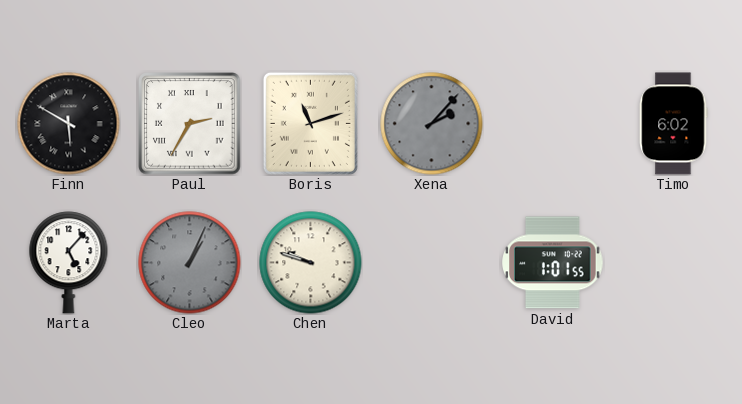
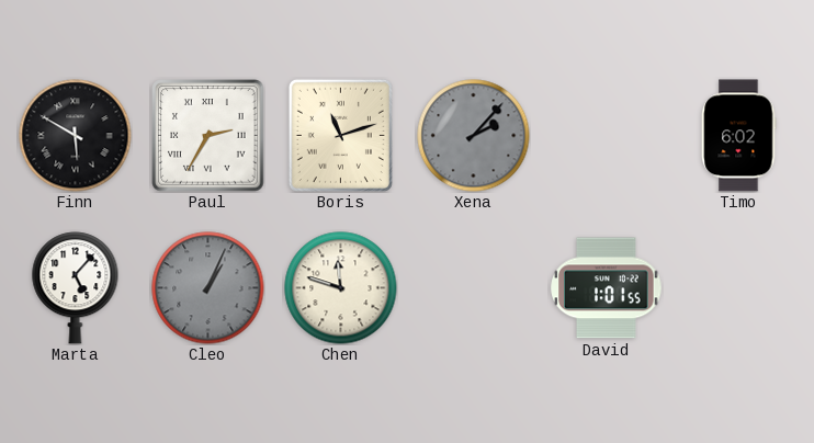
Chen: 9:48 -> 11:48 (341, 288)
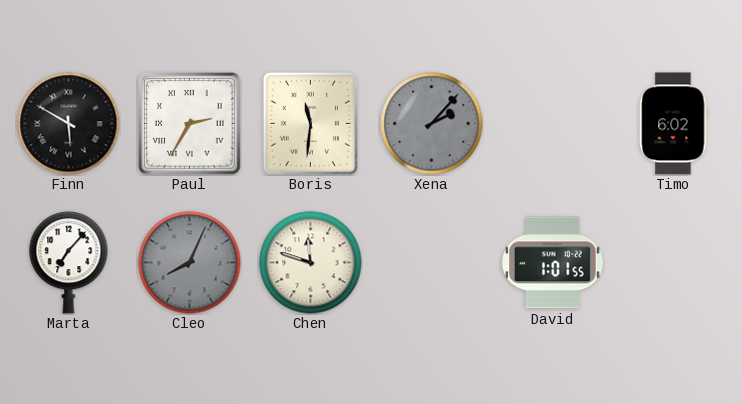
Boris: 11:12 -> 11:31 (310, 123)
Marta: 5:07 -> 7:07 (69, 263)
Cleo: 1:04 -> 8:04 (190, 263)
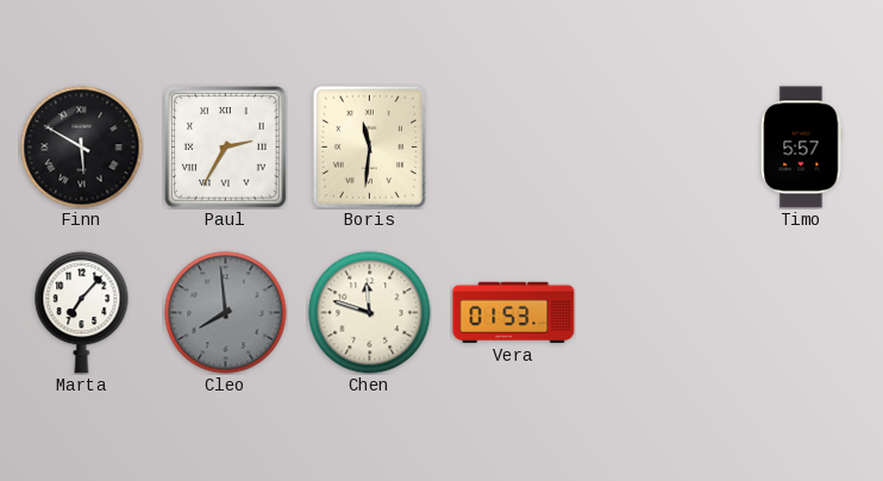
Xena: 2:07 -> none (432, 124)
Timo: 6:02 -> 5:57 (802, 148)
Cleo: 8:04 -> 7:59 (226, 313)
Vera: none -> 01:53 (514, 312)
David: 1:01 -> none (553, 263)
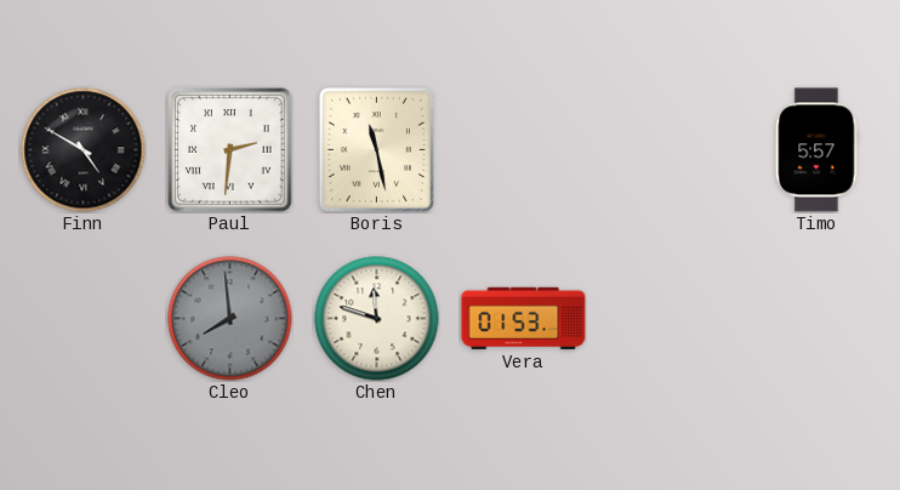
Finn: 5:50 -> 4:50 (84, 150)
Paul: 2:35 -> 2:31 (230, 150)
Boris: 11:31 -> 11:28 (376, 149)
Marta: 7:07 -> none (82, 313)
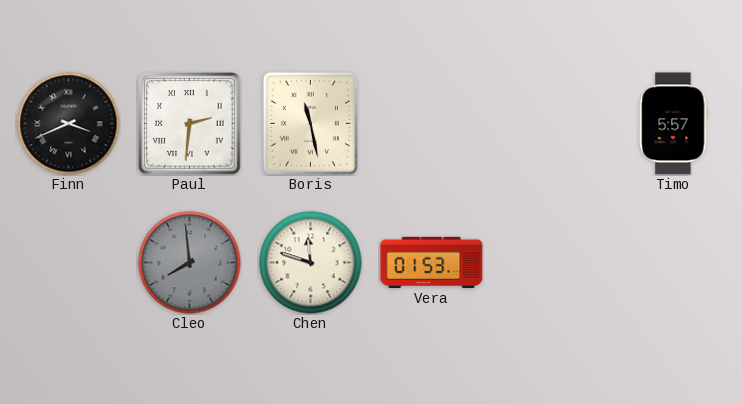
Finn: 4:50 -> 3:41 (69, 124)
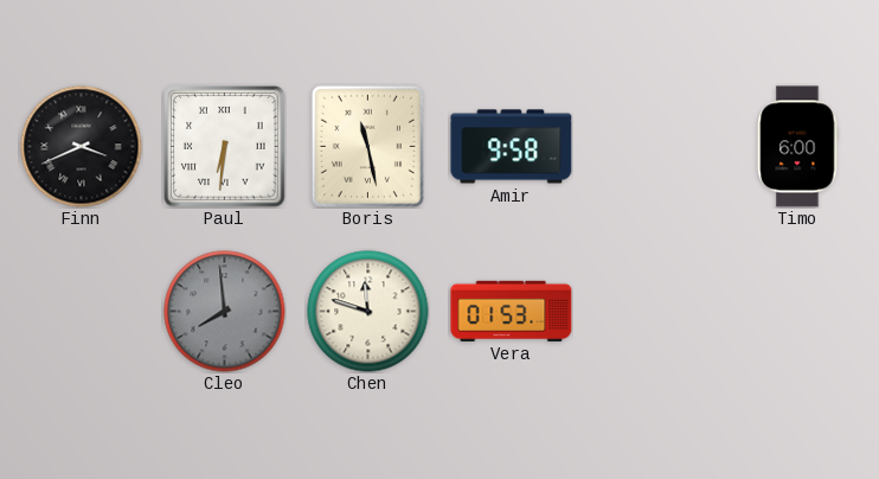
Paul: 2:31 -> 6:31 (225, 147)
Amir: none -> 9:58 (512, 147)
Timo: 5:57 -> 6:00 (798, 147)
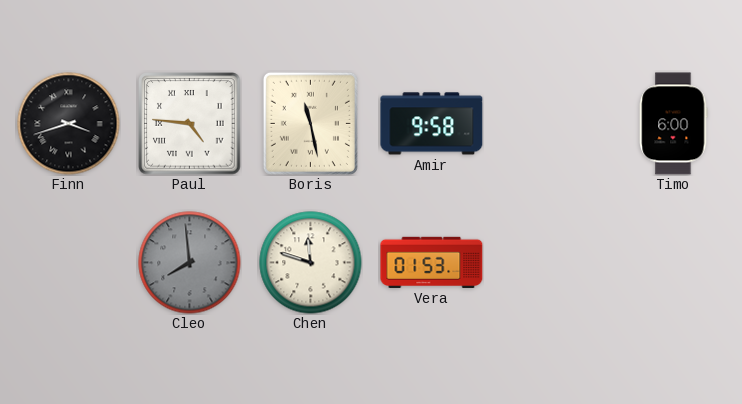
Finn: 3:41 -> 3:42 (69, 124)
Paul: 6:31 -> 4:46 (190, 124)
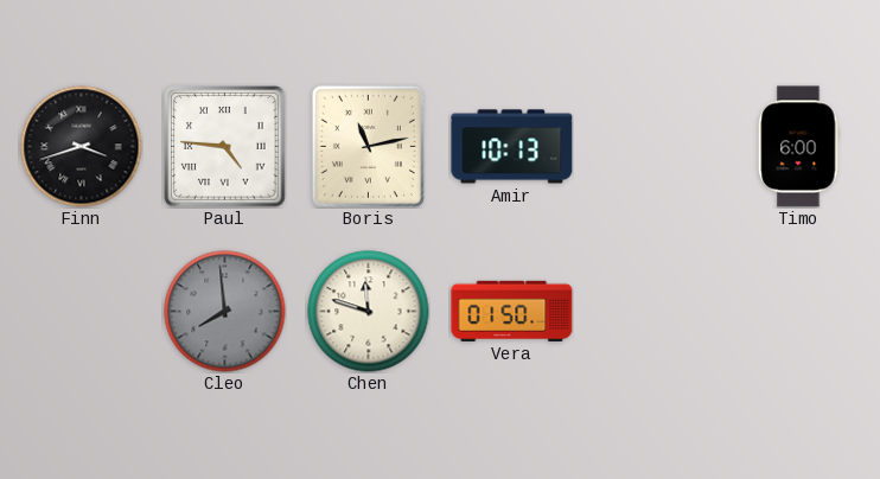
Boris: 11:28 -> 11:13 (368, 146)
Amir: 9:58 -> 10:13 (512, 147)
Vera: 01:53 -> 01:50 (512, 311)
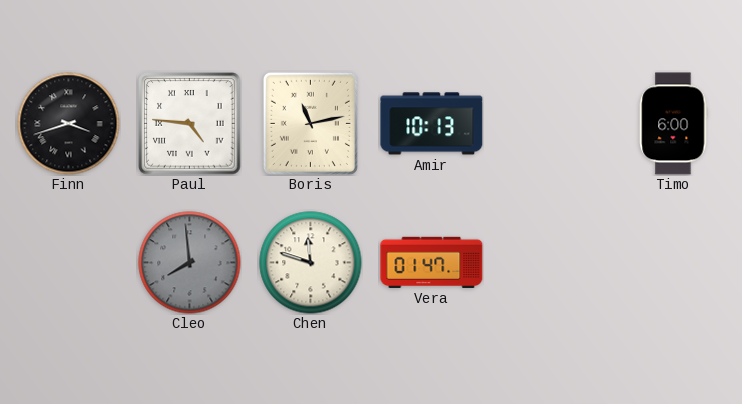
Vera: 01:50 -> 01:47 (432, 262)
